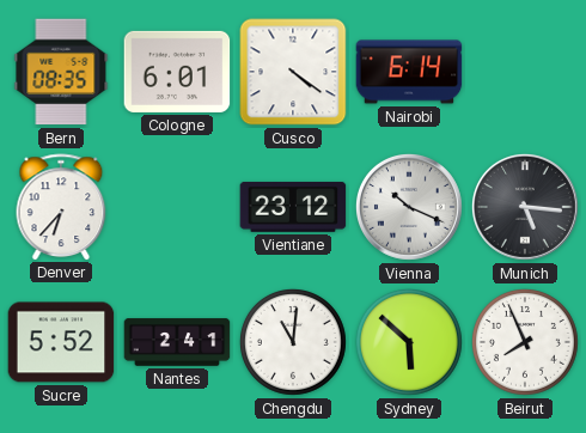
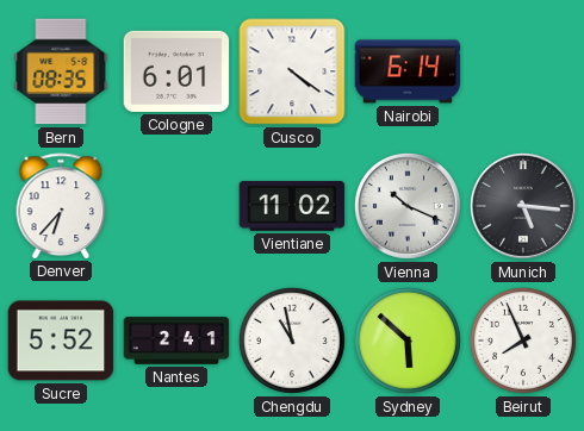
Vientiane: 23:12 -> 11:02 (292, 206)
Chengdu: 11:01 -> 10:58 (292, 341)
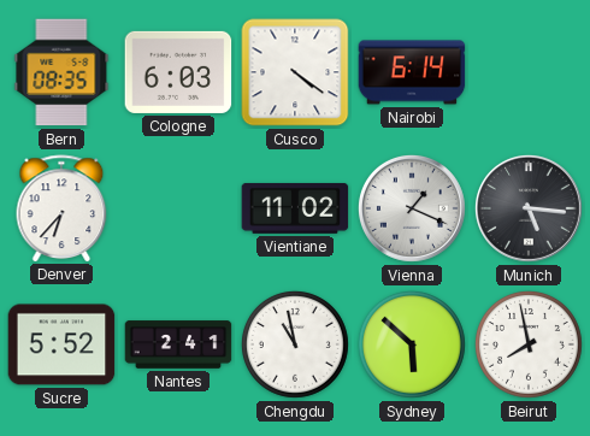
Cologne: 6:01 -> 6:03 (178, 72)
Vienna: 10:19 -> 1:19 (412, 208)
Beirut: 7:56 -> 7:58 (529, 344)
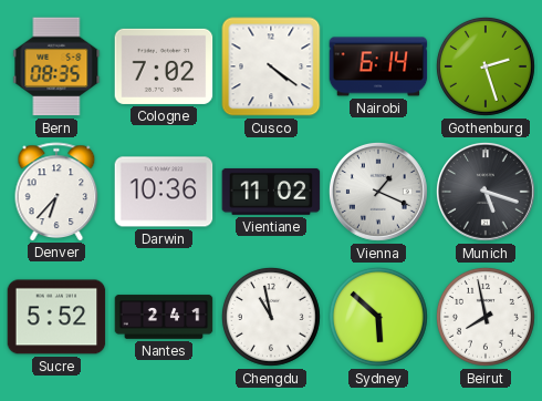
Cologne: 6:03 -> 7:02 (164, 66)
Gothenburg: none -> 2:27 (486, 66)
Darwin: none -> 10:36 (164, 192)
Munich: 5:16 -> 5:18 (486, 192)
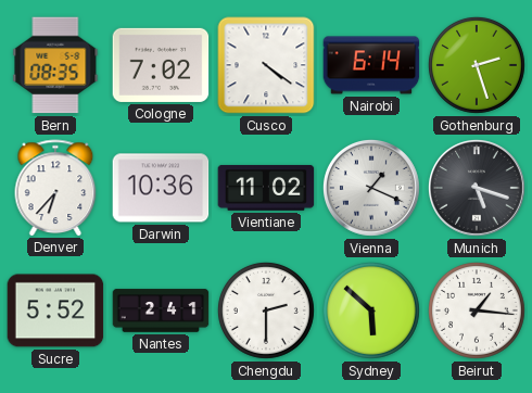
Chengdu: 10:58 -> 2:30 (266, 310)
Beirut: 7:58 -> 1:16 (477, 310)
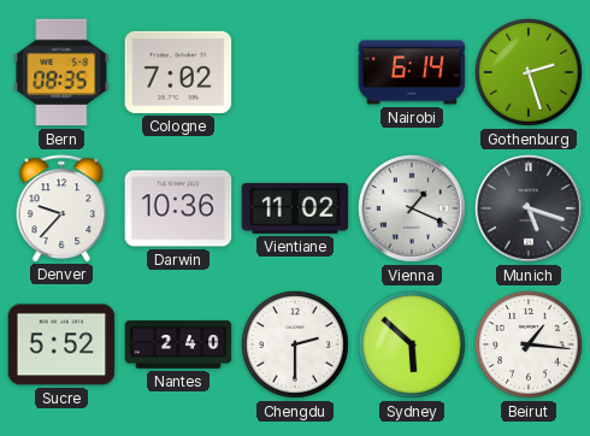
Cusco: 4:21 -> none (266, 65)
Denver: 6:37 -> 9:37 (61, 208)
Nantes: 2:41 -> 2:40 (178, 344)
